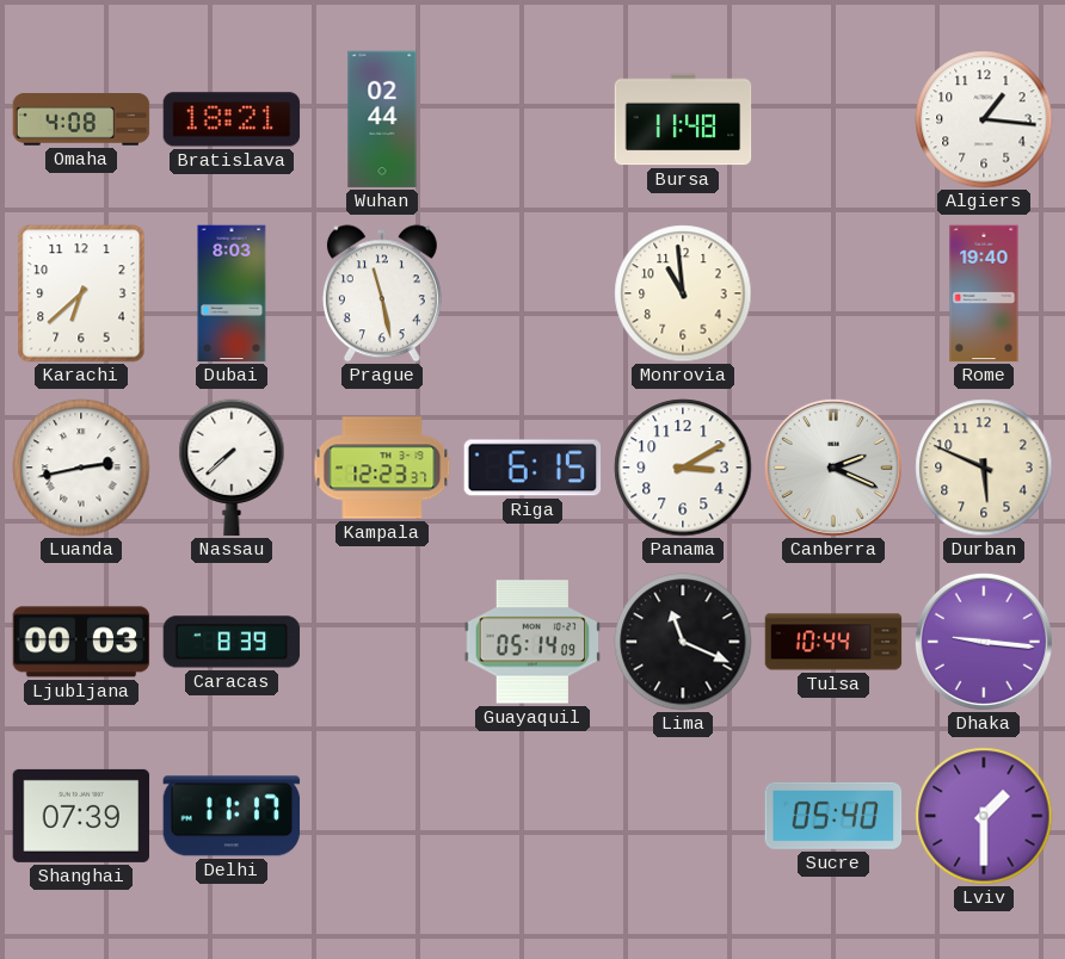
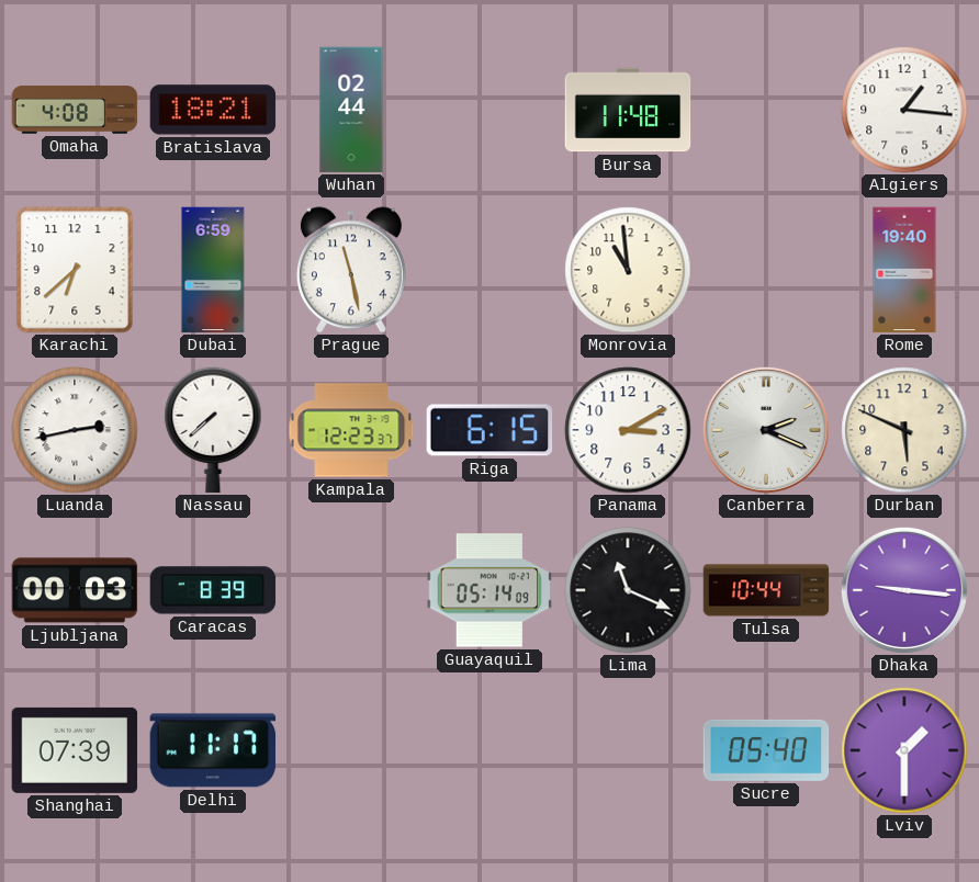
Dubai: 8:03 -> 6:59 (213, 270)
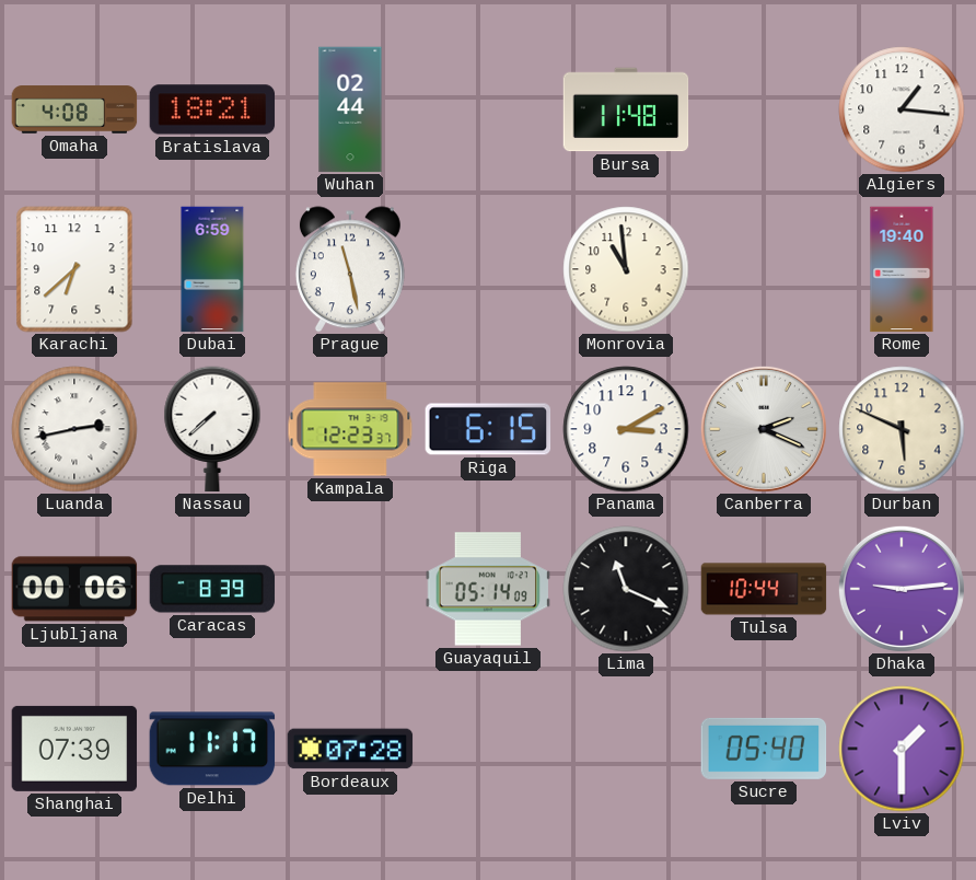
Ljubljana: 00:03 -> 00:06 (74, 589)
Dhaka: 9:16 -> 9:14 (902, 589)
Bordeaux: none -> 07:28 (350, 749)
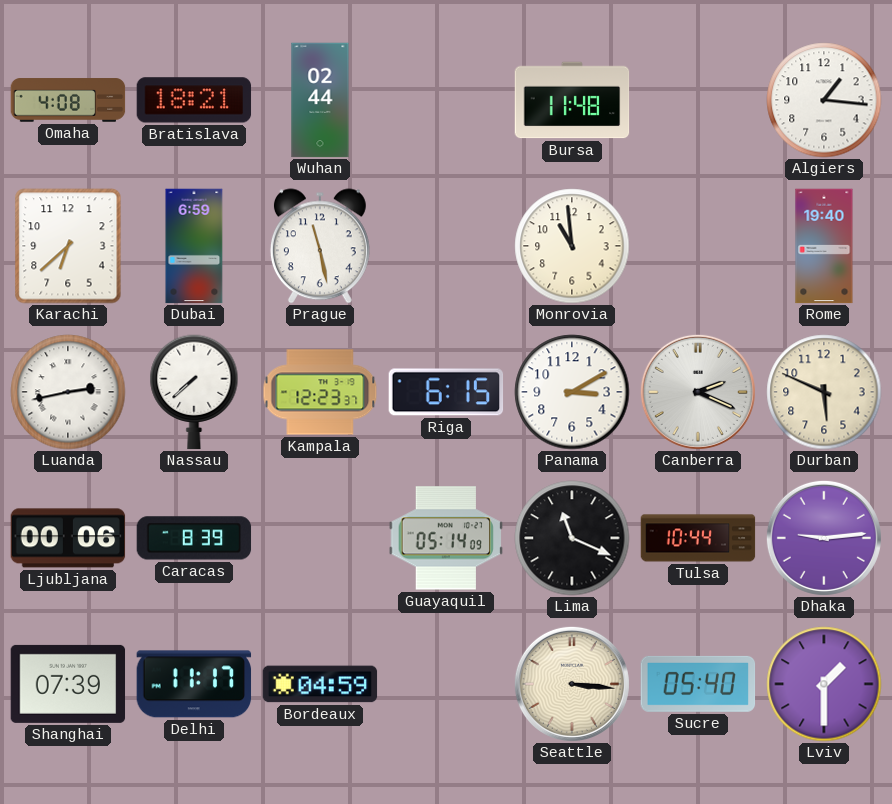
Bordeaux: 07:28 -> 04:59 (320, 684)
Seattle: none -> 3:16 (572, 684)
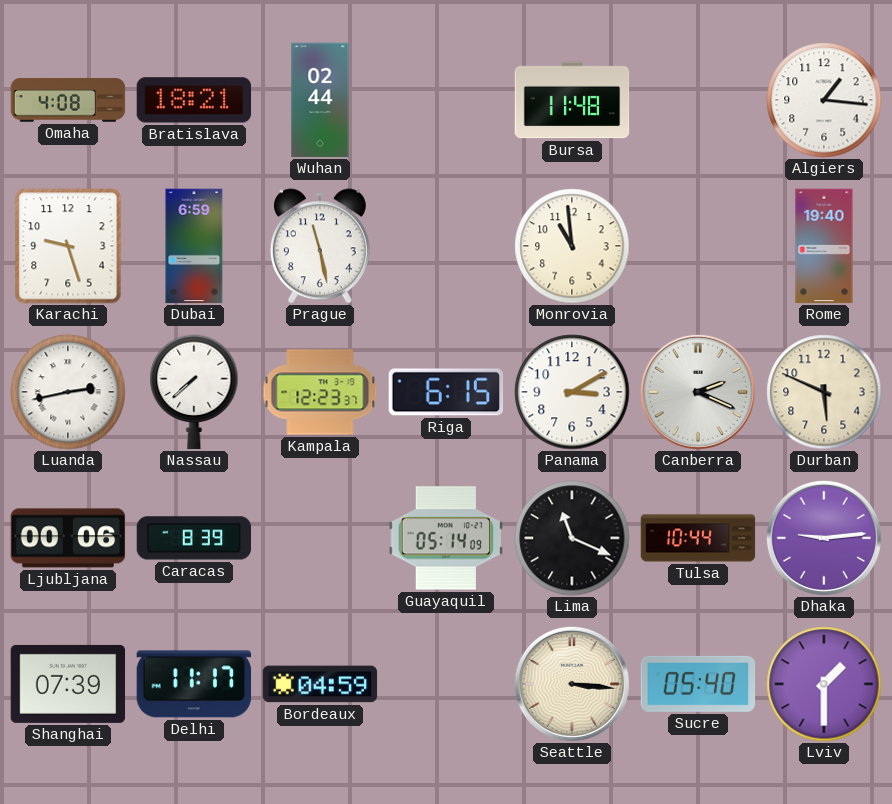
Karachi: 6:38 -> 9:27 (68, 246)
